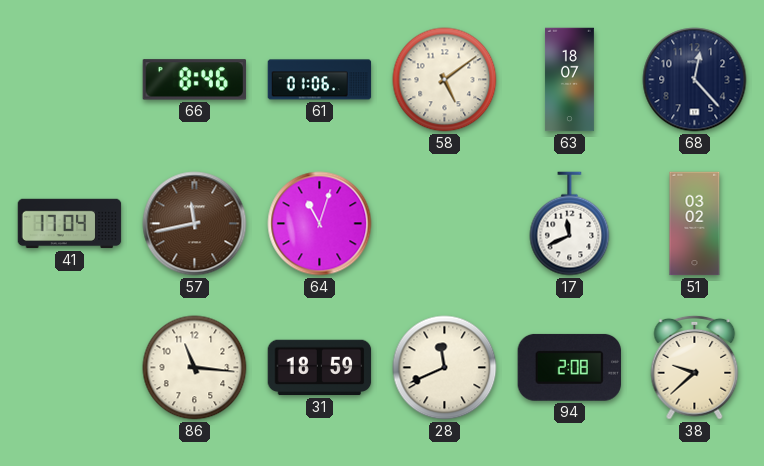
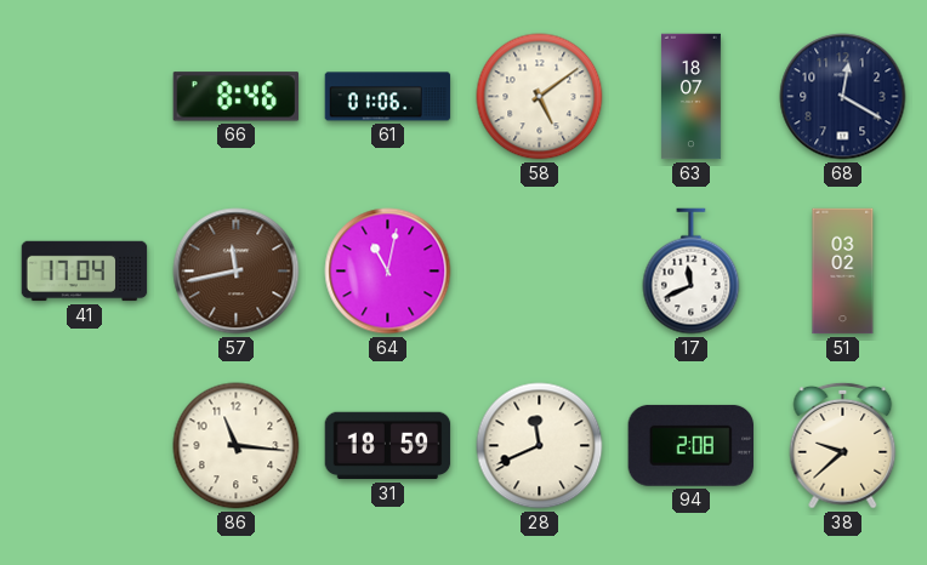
68: 12:23 -> 12:20 (843, 97)
64: 11:03 -> 11:02 (388, 272)
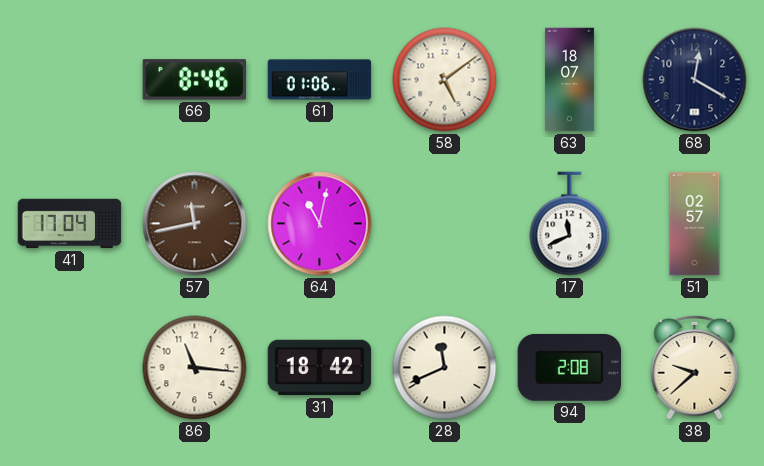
51: 03:02 -> 02:57 (695, 224)
31: 18:59 -> 18:42 (320, 368)
